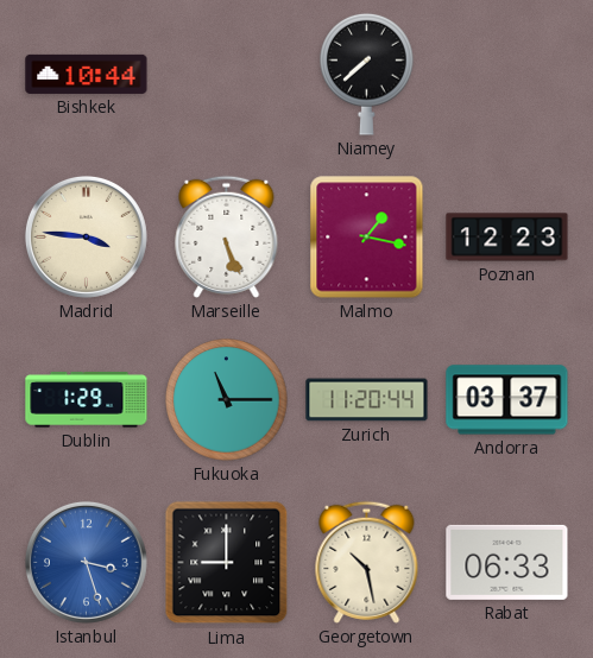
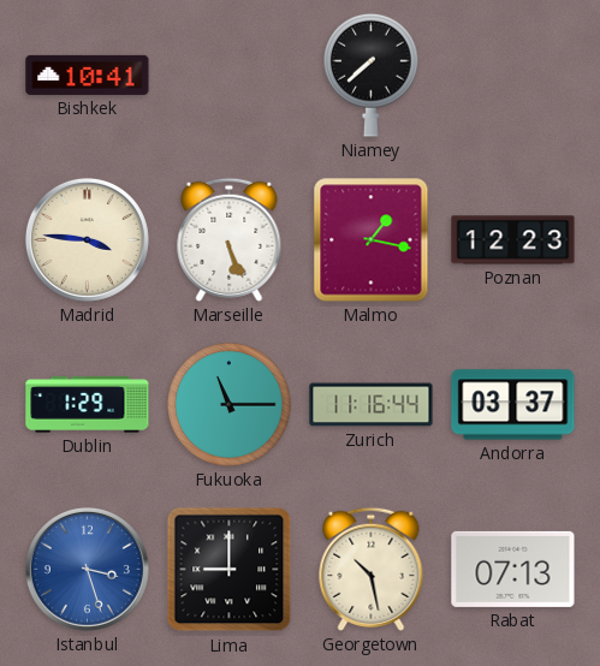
Bishkek: 10:44 -> 10:41 (88, 75)
Zurich: 11:20 -> 11:16 (372, 405)
Rabat: 06:33 -> 07:13 (513, 569)
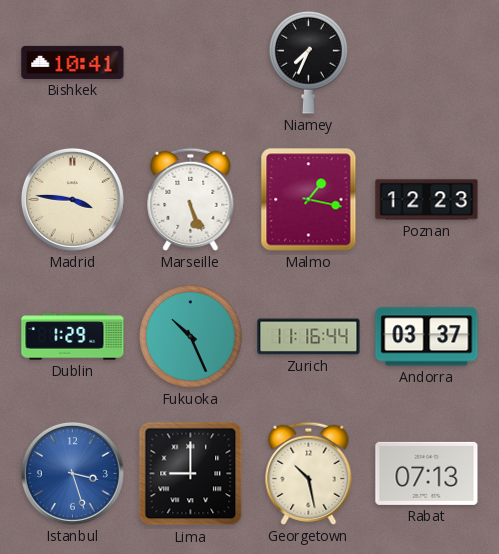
Niamey: 7:38 -> 7:34 (309, 62)
Fukuoka: 11:15 -> 10:26 (191, 337)
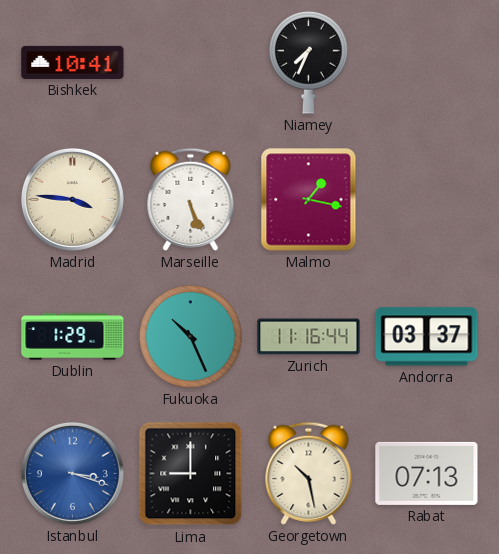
Poznan: 12:23 -> none (427, 200)
Istanbul: 3:27 -> 3:18 (72, 473)
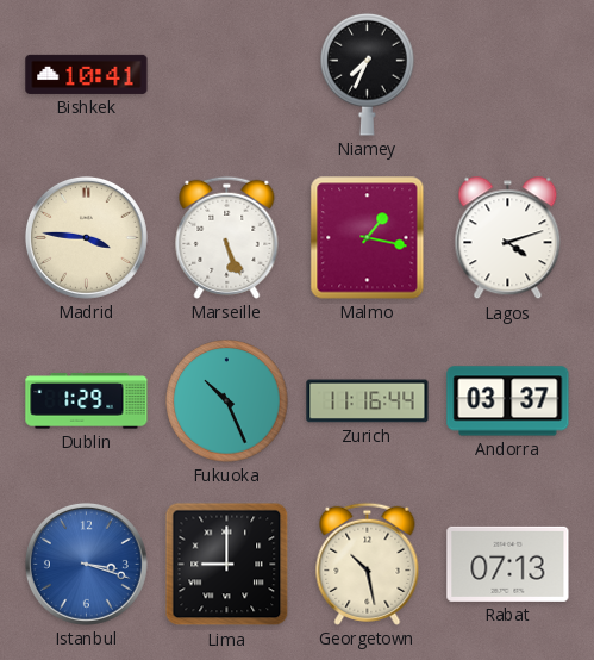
Lagos: none -> 4:12 (508, 238)
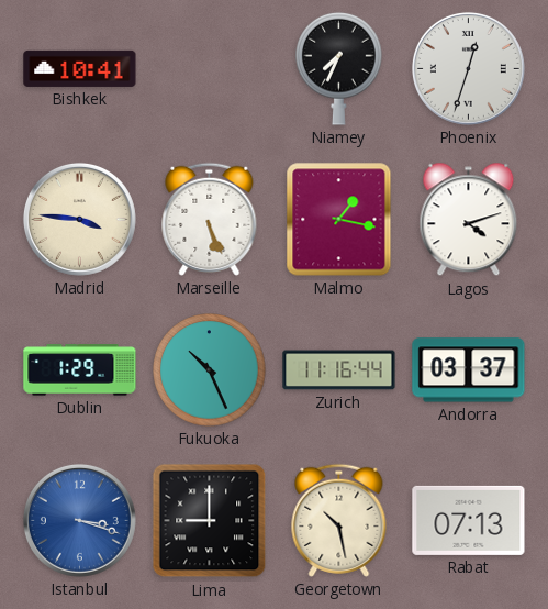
Phoenix: none -> 12:33 (468, 68)
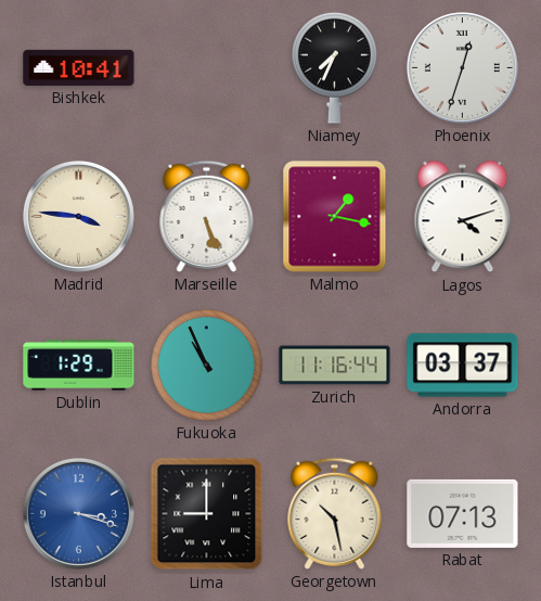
Fukuoka: 10:26 -> 10:56 (207, 366)
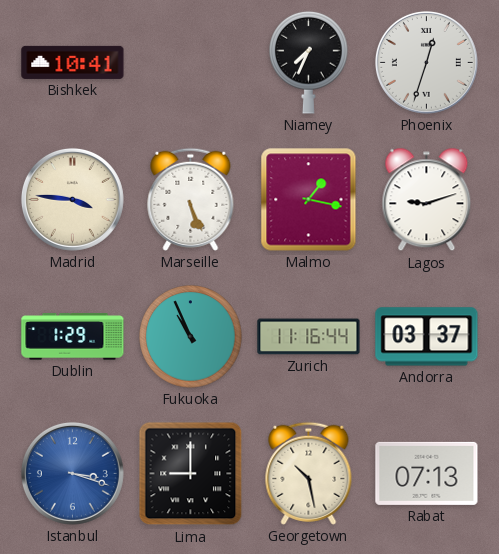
Lagos: 4:12 -> 9:12 (427, 200)
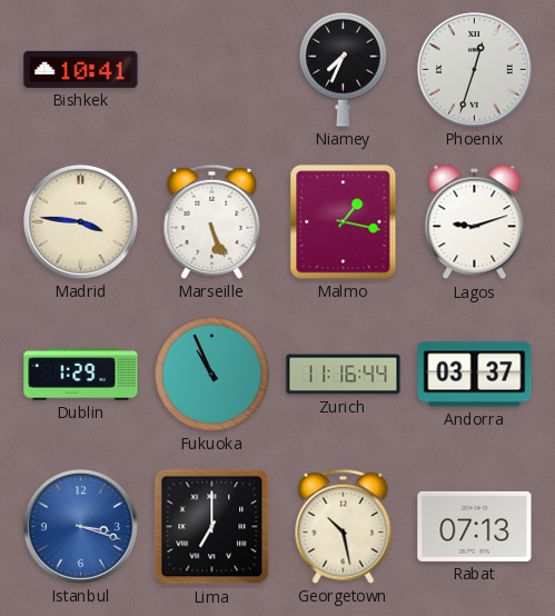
Lima: 9:00 -> 7:00 (212, 527)
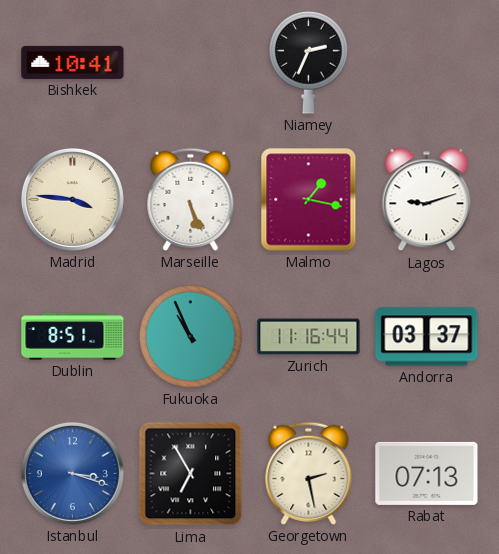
Niamey: 7:34 -> 2:34 (309, 62)
Phoenix: 12:33 -> none (474, 69)
Dublin: 1:29 -> 8:51 (73, 337)
Lima: 7:00 -> 6:55 (191, 474)
Georgetown: 10:28 -> 2:28 (309, 473)
